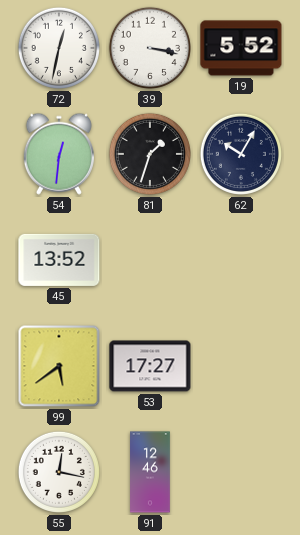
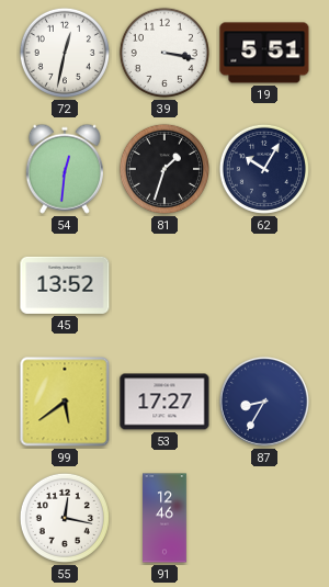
19: 5:52 -> 5:51 (264, 53)
87: none -> 8:35 (264, 402)
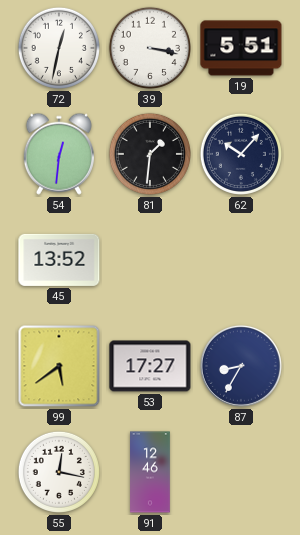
81: 1:33 -> 1:31 (150, 154)
62: 10:05 -> 10:07 (241, 154)
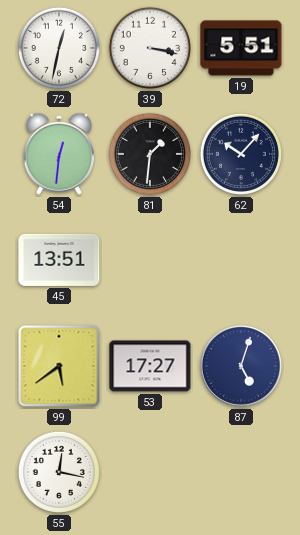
45: 13:52 -> 13:51 (59, 260)
87: 8:35 -> 5:03 (241, 366)
91: 12:46 -> none (150, 472)
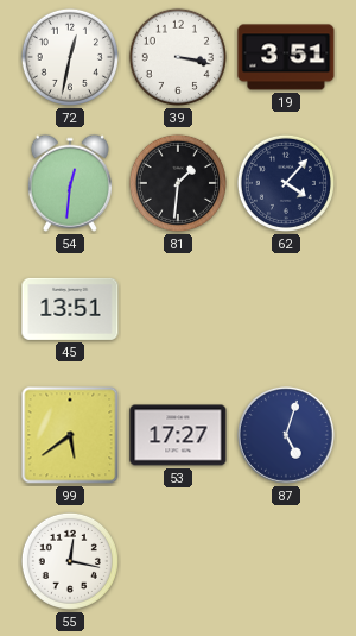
19: 5:51 -> 3:51 (286, 57)
62: 10:07 -> 4:07 (286, 183)
